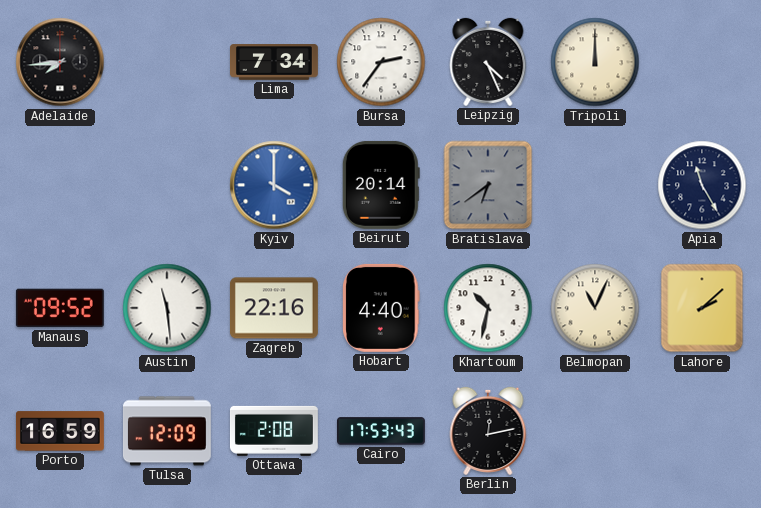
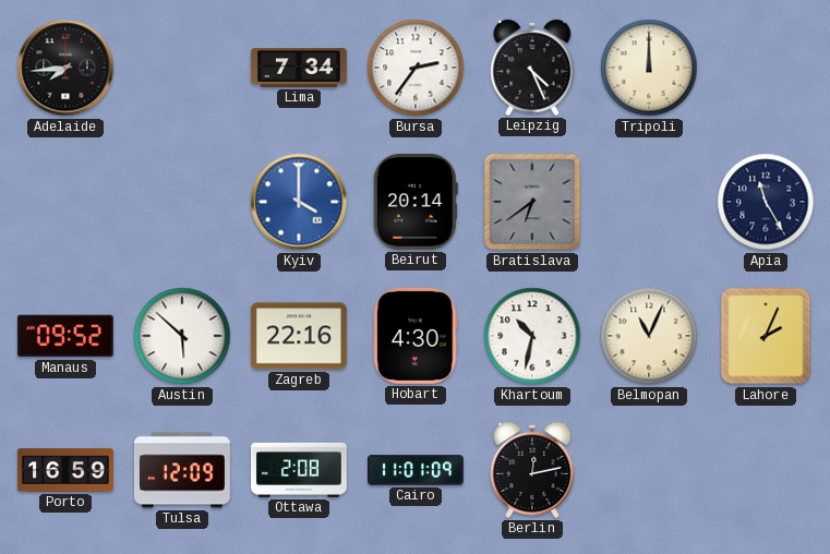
Austin: 11:29 -> 5:52 (182, 336)
Hobart: 4:40 -> 4:30 (416, 336)
Lahore: 2:08 -> 2:04 (766, 336)
Cairo: 17:53 -> 11:01 (417, 470)
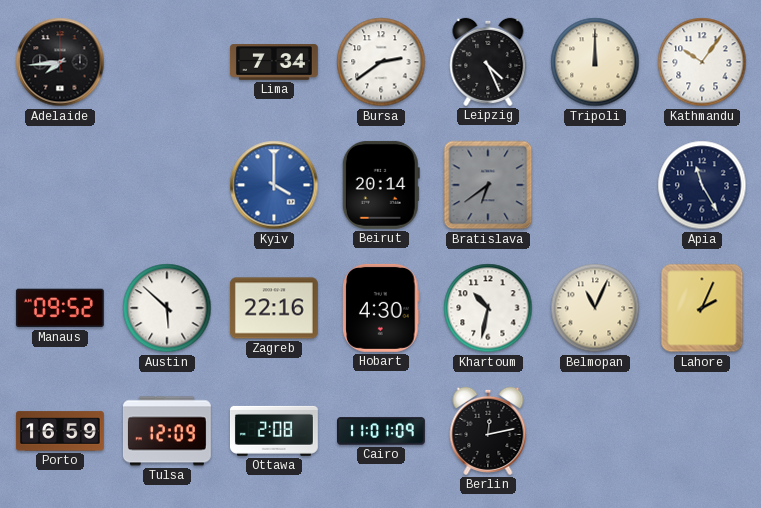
Bursa: 2:36 -> 2:39 (381, 62)
Kathmandu: none -> 10:06 (702, 62)
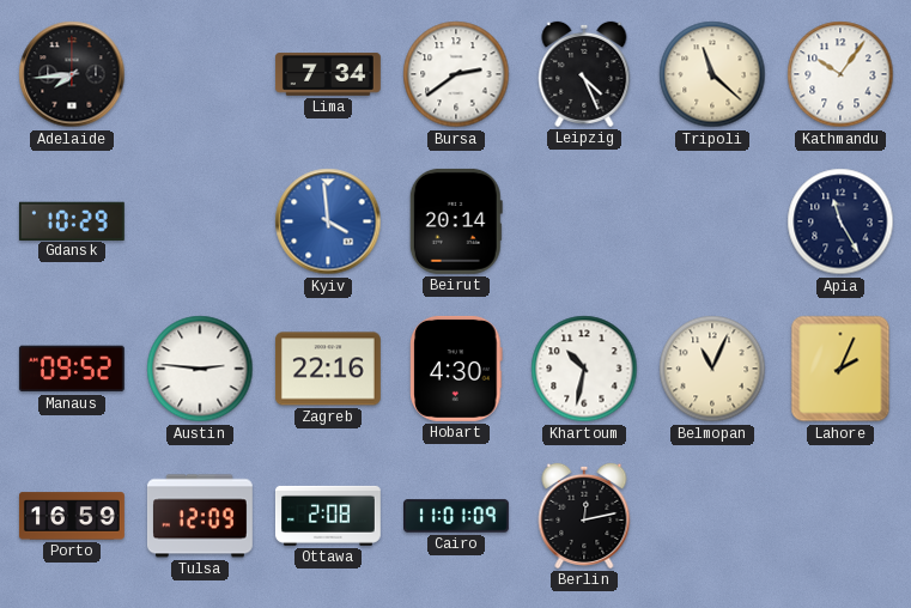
Tripoli: 12:00 -> 11:22 (712, 74)
Gdansk: none -> 10:29 (72, 220)
Kyiv: 4:00 -> 3:59 (328, 221)
Bratislava: 6:39 -> none (488, 185)
Austin: 5:52 -> 2:46 (200, 369)
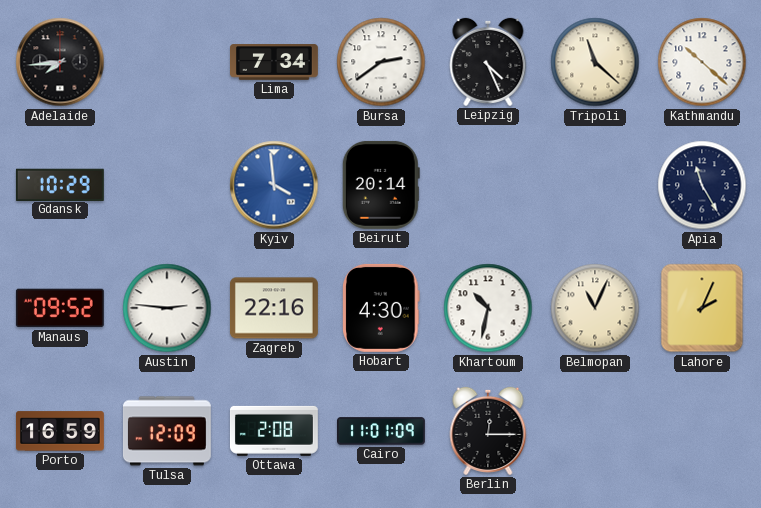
Kathmandu: 10:06 -> 10:22 (702, 62)
Berlin: 12:13 -> 12:15 (488, 431)
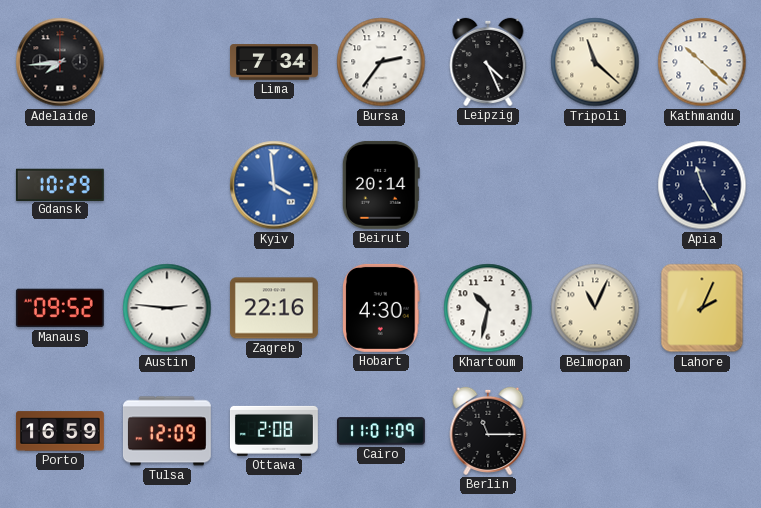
Bursa: 2:39 -> 2:36 (381, 62)
Berlin: 12:15 -> 11:15 (488, 431)
